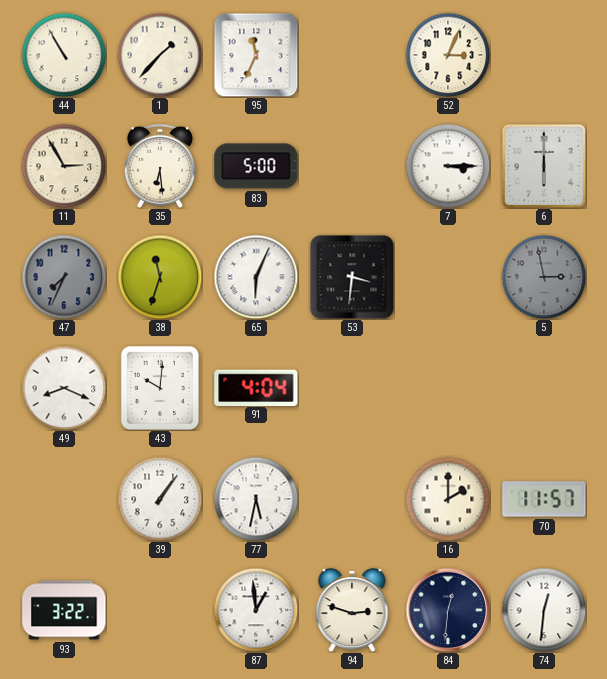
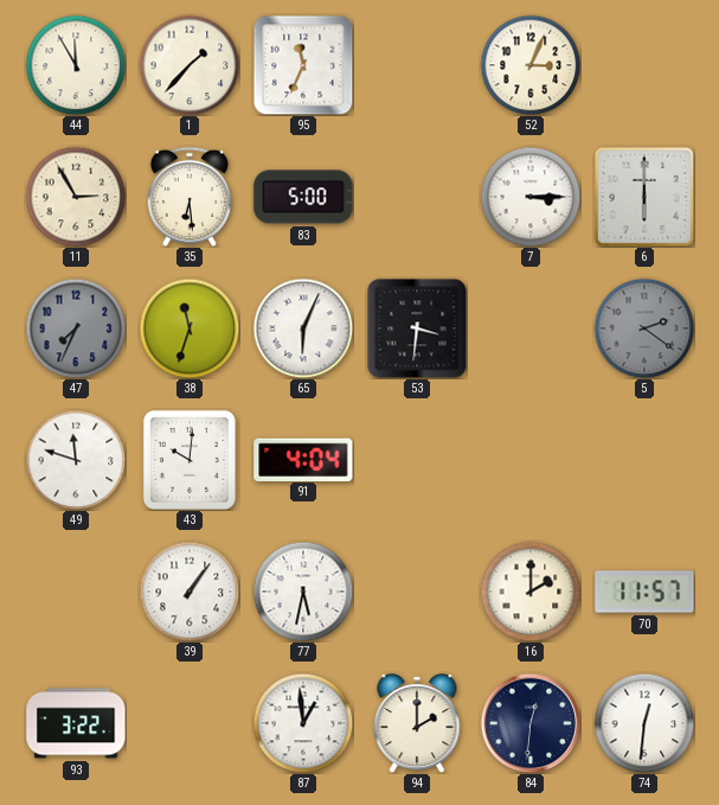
44: 10:55 -> 11:55 (76, 65)
5: 2:58 -> 2:21 (644, 328)
49: 8:19 -> 11:48 (76, 460)
94: 2:48 -> 2:00 (417, 723)
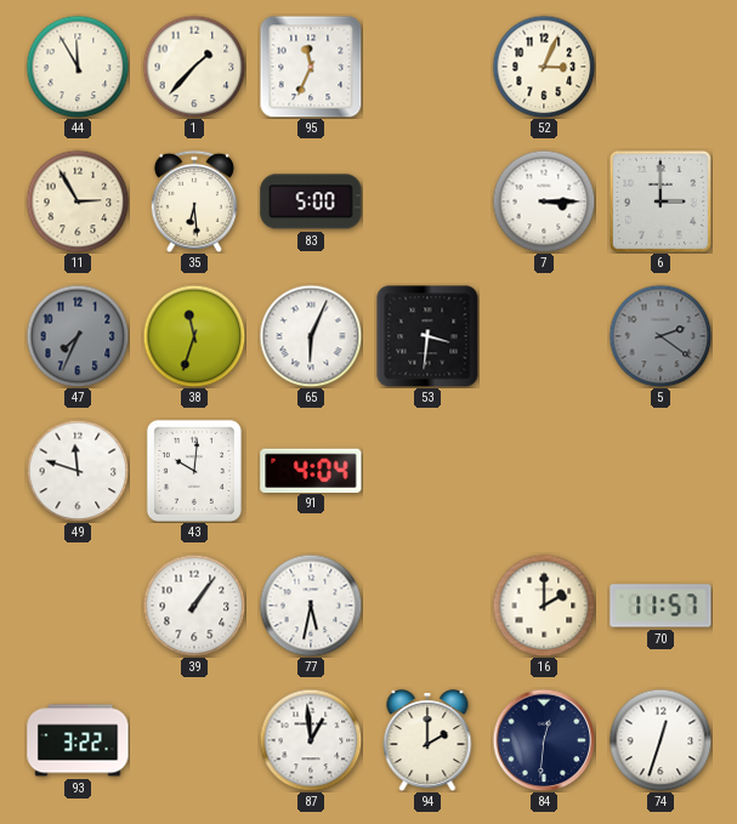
6: 6:00 -> 3:00 (661, 201)
74: 12:31 -> 12:33 (661, 740)
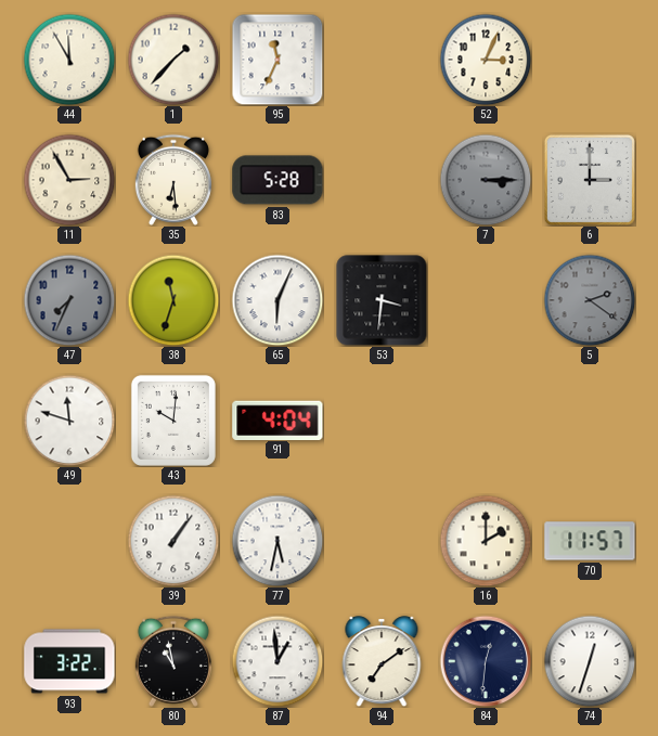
83: 5:00 -> 5:28 (278, 180)
7 dial: white -> grey (486, 180)
80: none -> 10:58 (173, 661)
94: 2:00 -> 7:09 (382, 661)
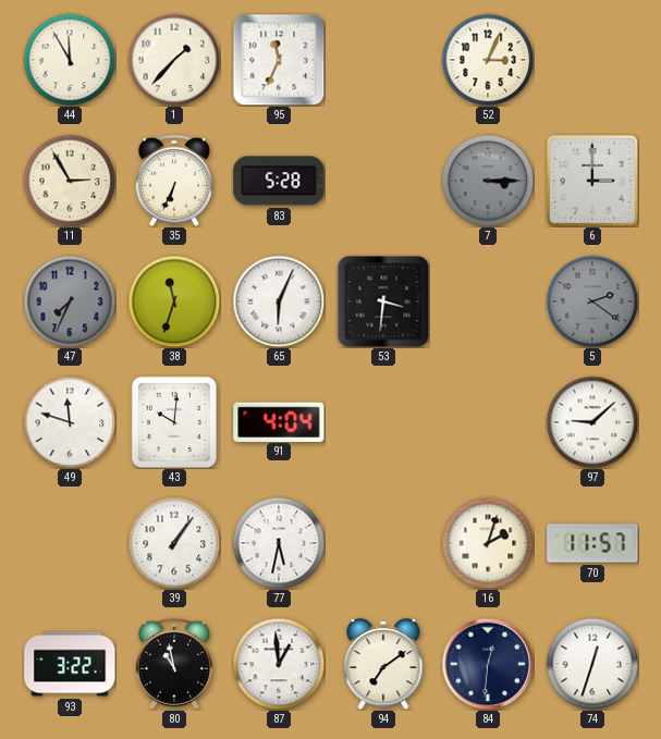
35: 6:29 -> 6:34 (174, 181)
97: none -> 9:08 (592, 422)
16: 2:00 -> 2:03 (488, 543)
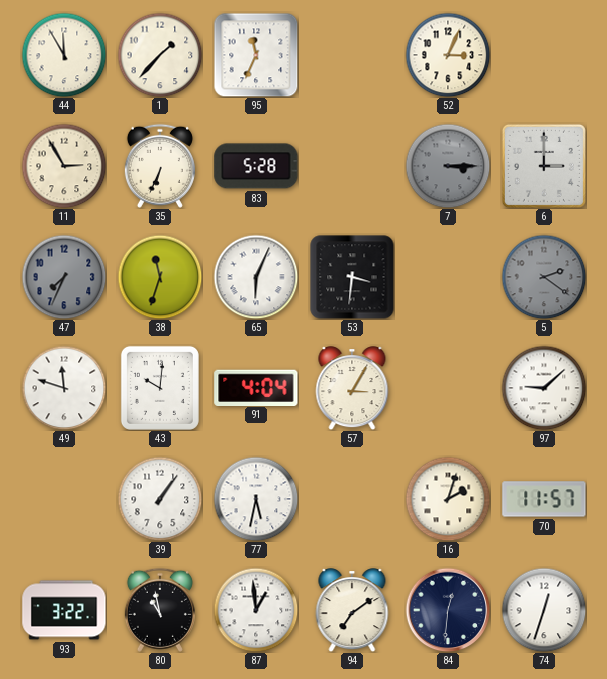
57: none -> 3:05 (352, 388)
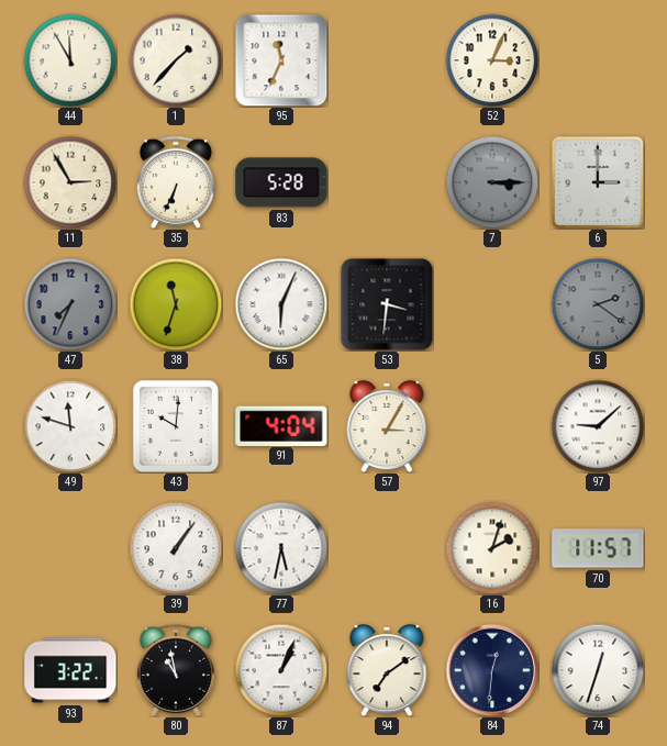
87: 12:59 -> 1:04 (281, 670)
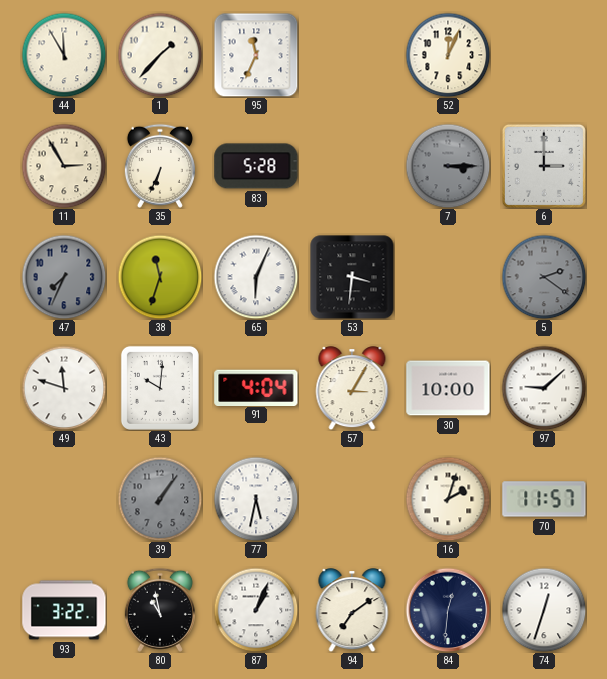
52: 3:04 -> 12:04 (448, 55)
30: none -> 10:00 (448, 388)
39 dial: white -> grey (160, 499)
